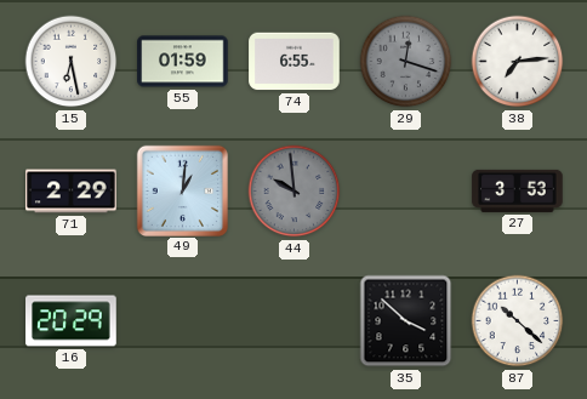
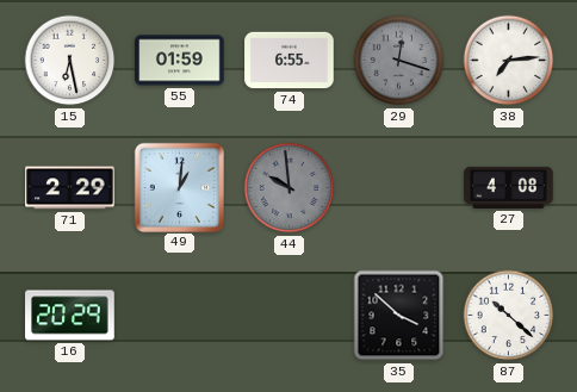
27: 3:53 -> 4:08 (509, 187)
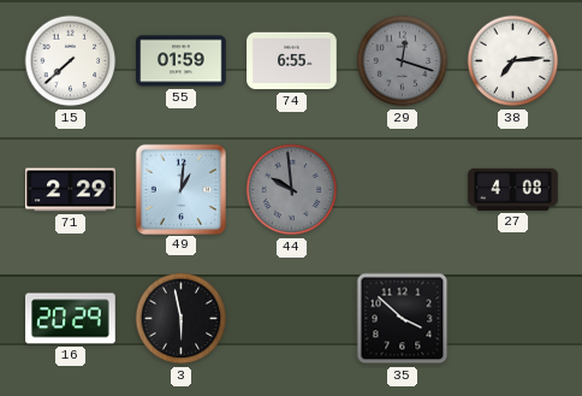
15: 6:28 -> 7:38 (71, 61)
3: none -> 5:58 (182, 319)
87: 10:22 -> none (509, 316)
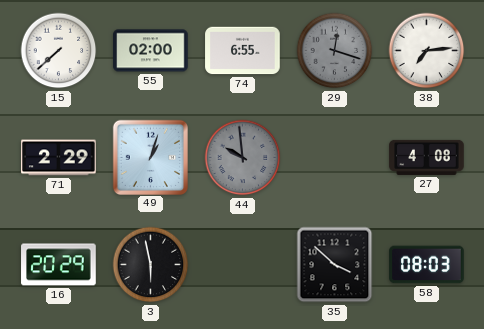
55: 01:59 -> 02:00 (151, 51)
49: 1:01 -> 1:03 (150, 157)
58: none -> 08:03 (427, 265)
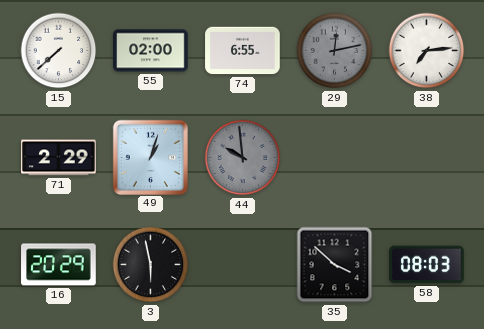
29: 12:18 -> 12:13 (335, 51)
27: 4:08 -> none (427, 157)
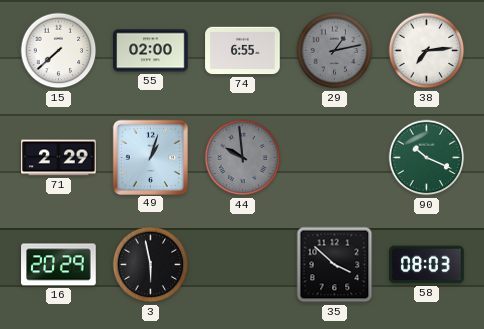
29: 12:13 -> 1:13 (335, 51)
90: none -> 10:19 (427, 158)
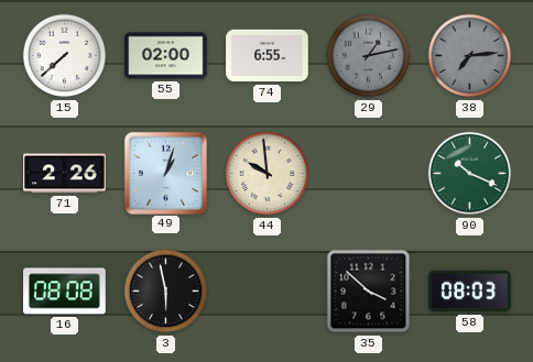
38 dial: white -> grey (470, 56)
71: 2:29 -> 2:26 (65, 174)
44 dial: grey -> cream (268, 174)
16: 20:29 -> 08:08 (65, 292)
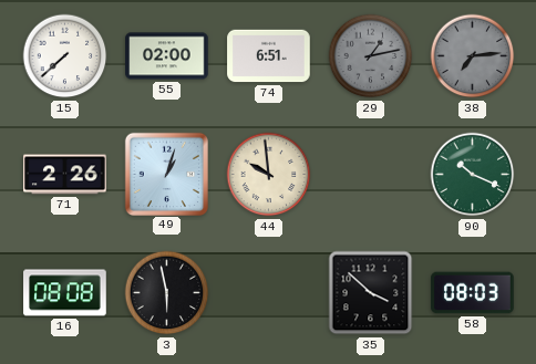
74: 6:55 -> 6:51 (269, 56)
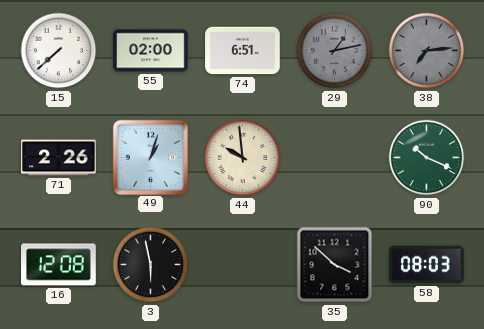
16: 08:08 -> 12:08 (59, 265)
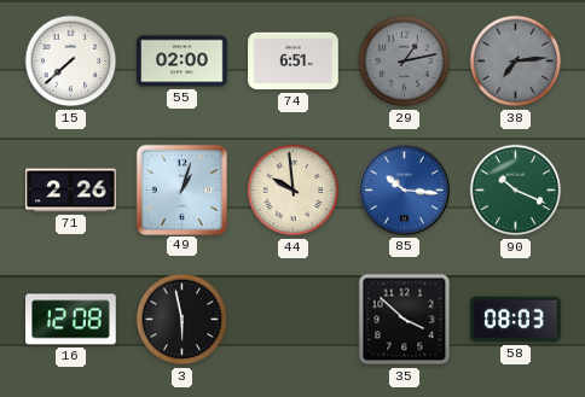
85: none -> 10:16 (404, 189)
